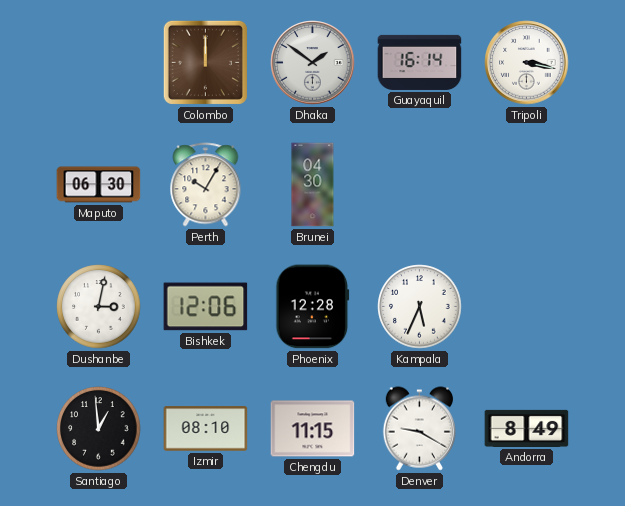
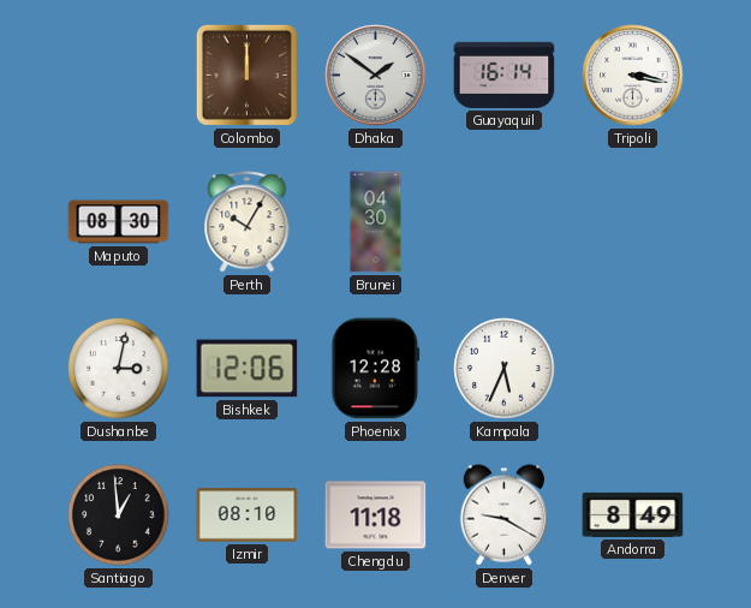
Maputo: 06:30 -> 08:30 (119, 222)
Chengdu: 11:15 -> 11:18 (376, 515)
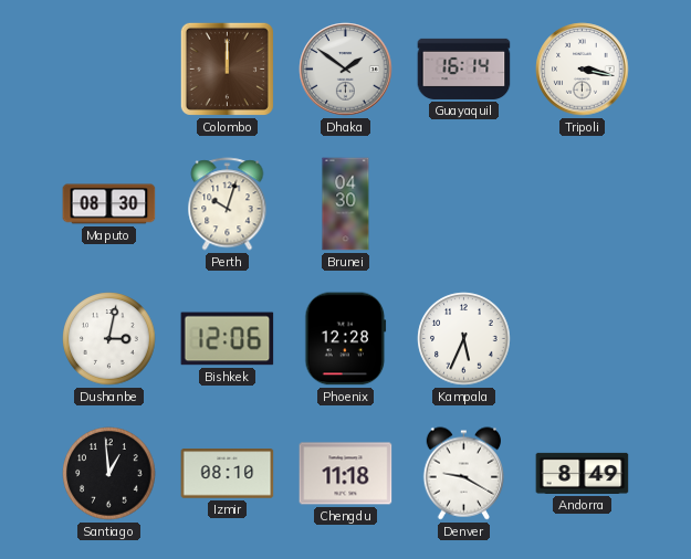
Perth: 10:05 -> 10:03 (228, 204)
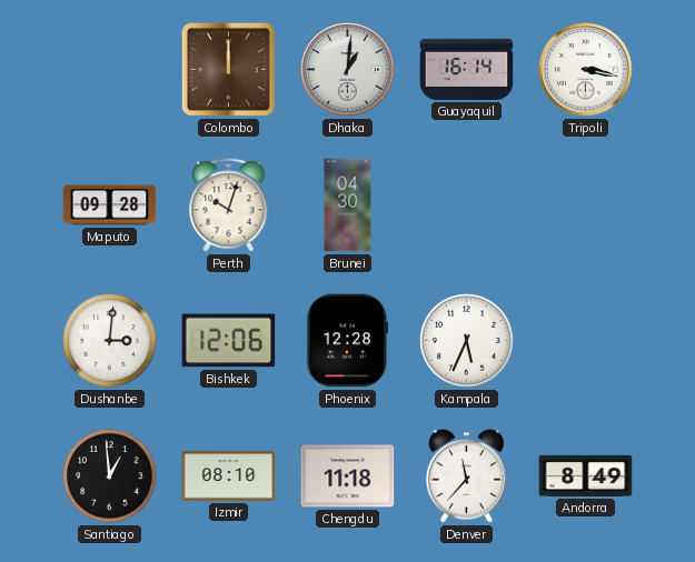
Dhaka: 1:51 -> 1:01 (348, 70)
Maputo: 08:30 -> 09:28 (110, 205)
Dushanbe: 3:02 -> 3:01 (110, 341)
Denver: 9:20 -> 11:37 (466, 476)
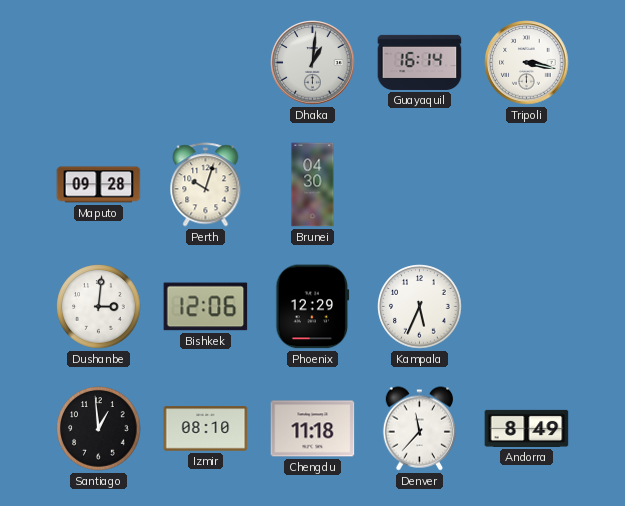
Colombo: 12:00 -> none (228, 69)
Phoenix: 12:28 -> 12:29 (313, 307)
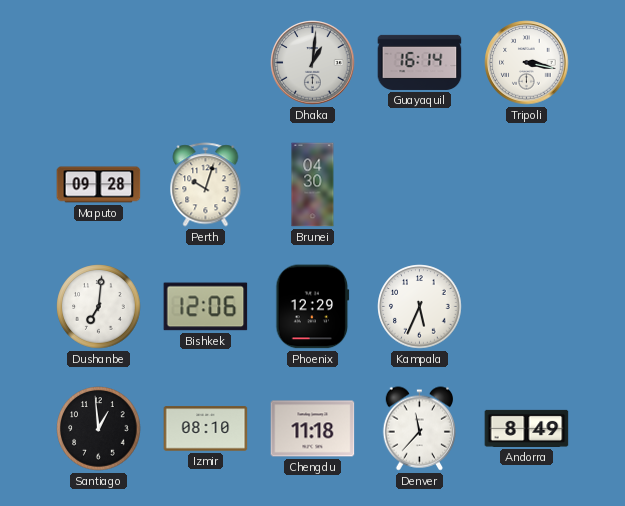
Dushanbe: 3:01 -> 7:01 (99, 307)
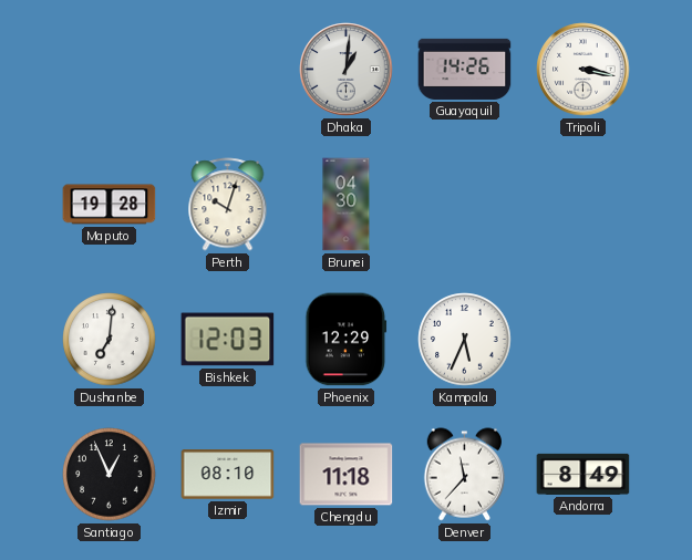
Guayaquil: 16:14 -> 14:26 (465, 69)
Maputo: 09:28 -> 19:28 (110, 205)
Bishkek: 12:06 -> 12:03 (228, 340)
Santiago: 12:59 -> 12:56 (110, 475)
